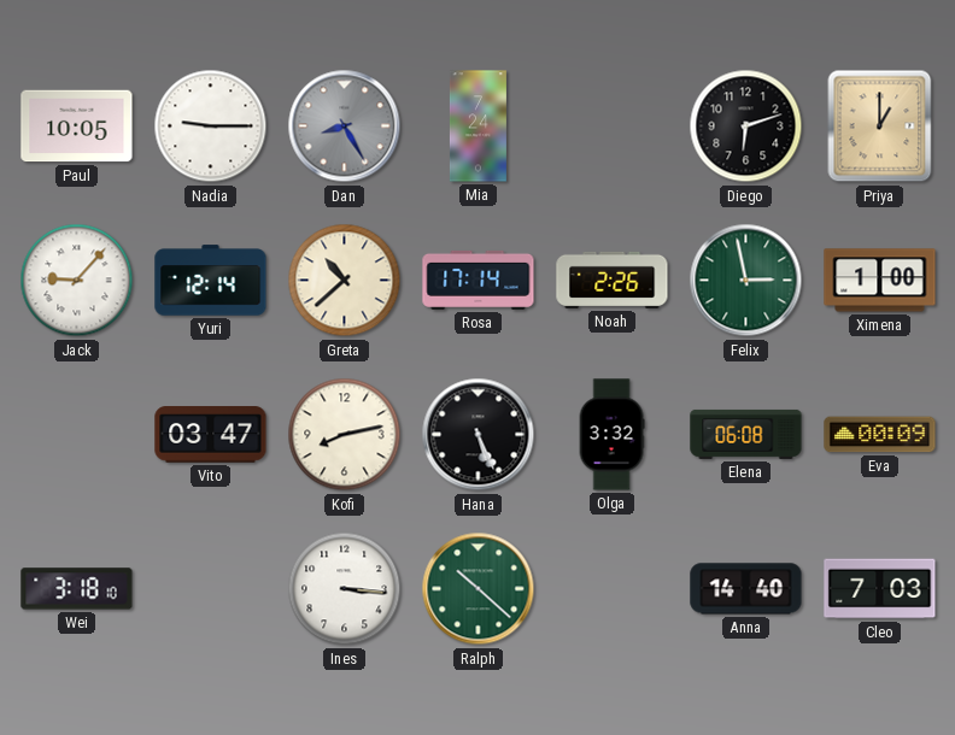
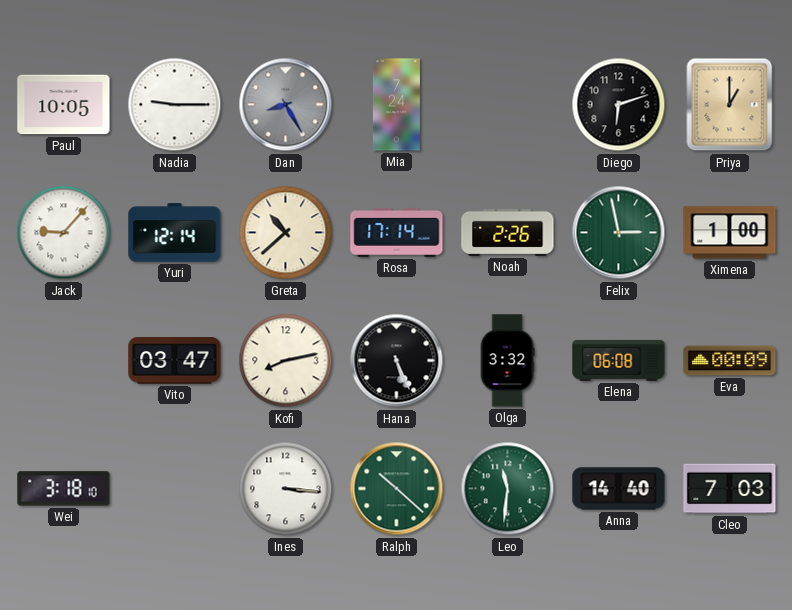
Leo: none -> 11:31 (508, 489)
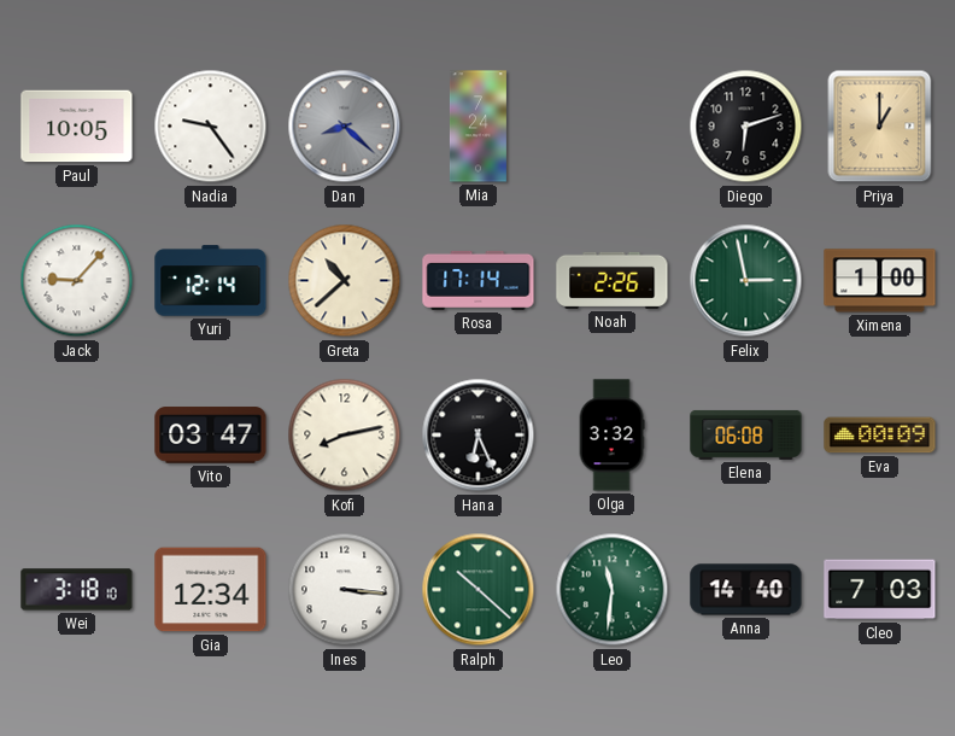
Nadia: 9:15 -> 9:24 (211, 127)
Dan: 8:25 -> 8:22 (345, 127)
Hana: 5:26 -> 6:26 (479, 436)
Gia: none -> 12:34 (211, 590)
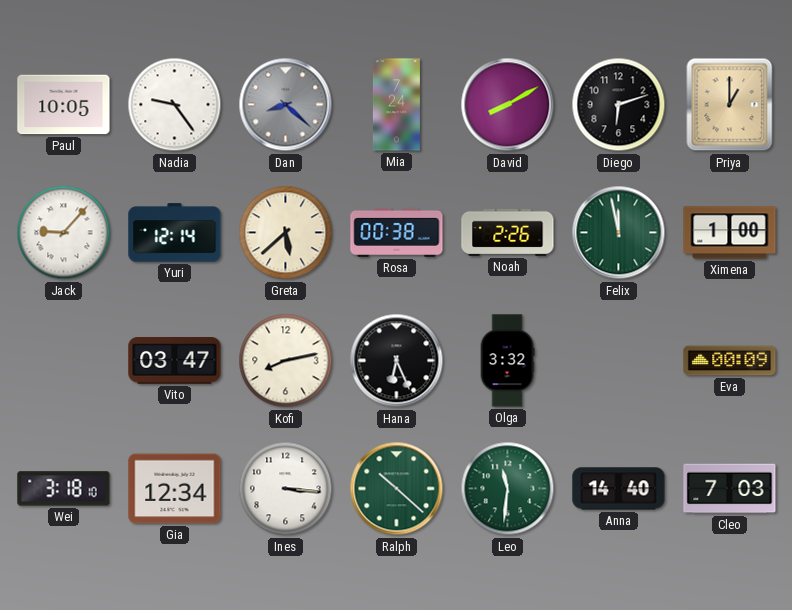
David: none -> 8:10 (508, 105)
Greta: 10:38 -> 5:38 (286, 233)
Rosa: 17:14 -> 00:38 (397, 232)
Felix: 2:58 -> 11:58 (619, 233)
Elena: 06:08 -> none (746, 434)
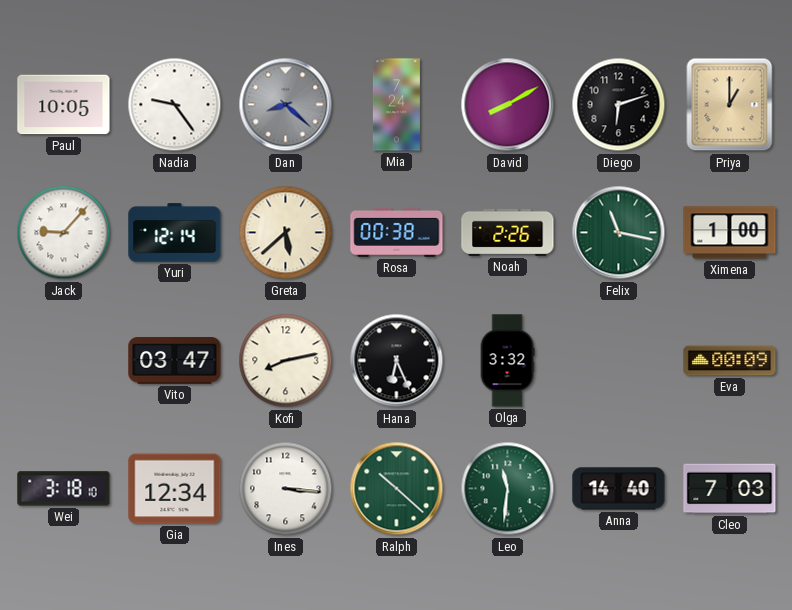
Felix: 11:58 -> 11:17 (619, 233)
